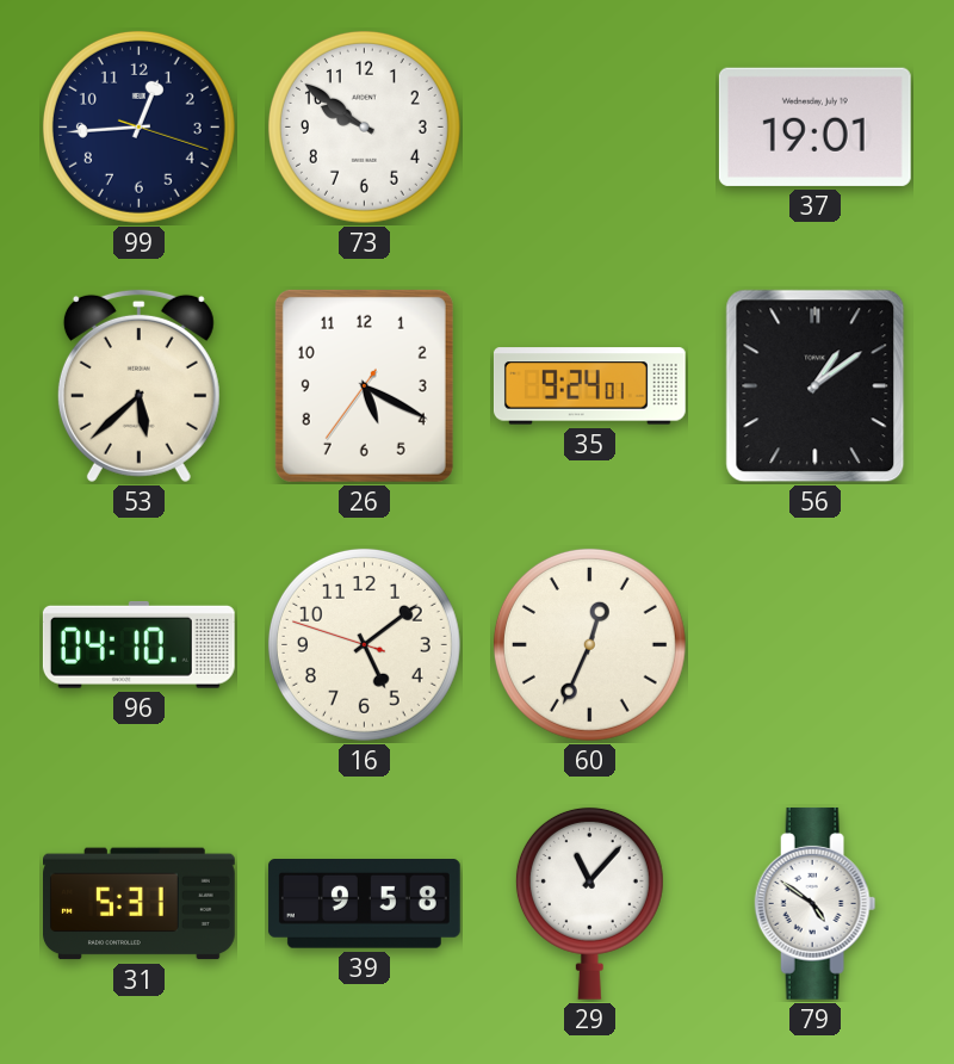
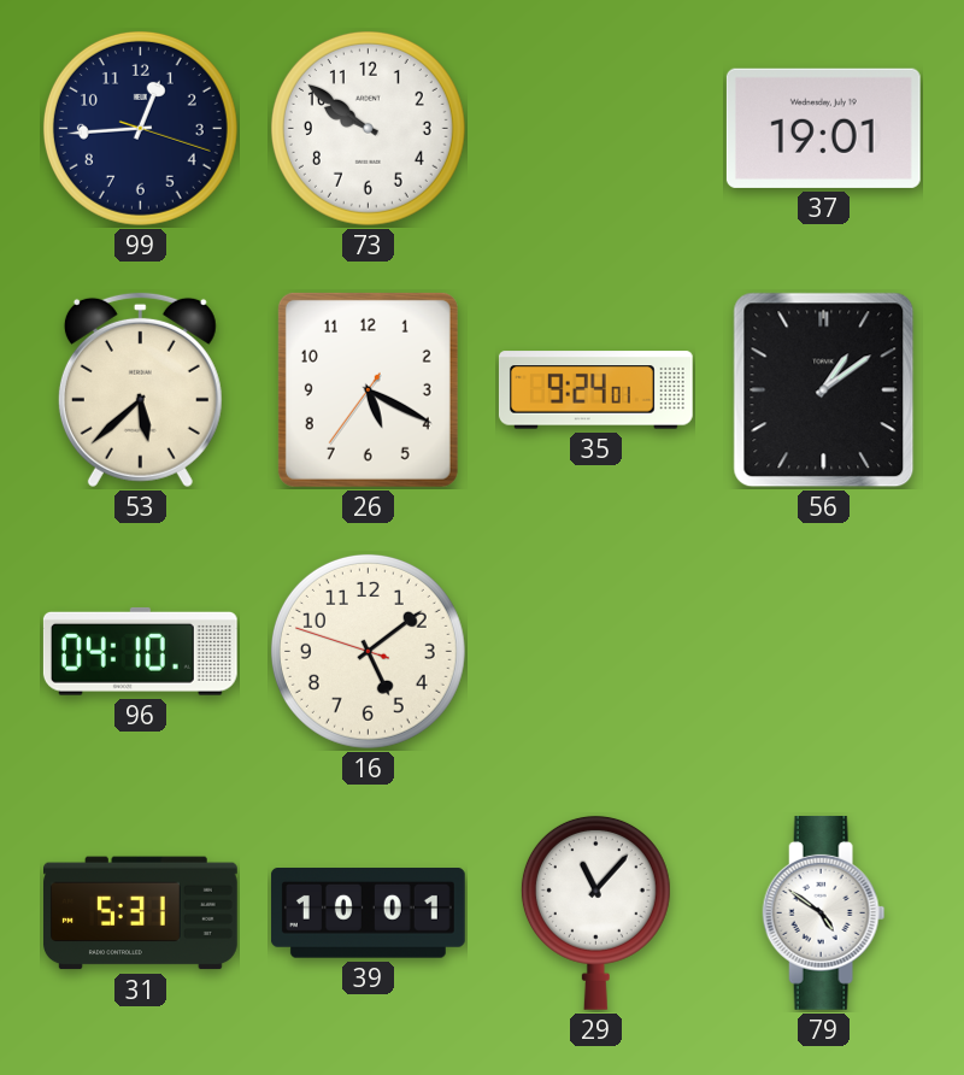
60: 12:34 -> none (589, 644)
39: 9:58 -> 10:01 (368, 914)
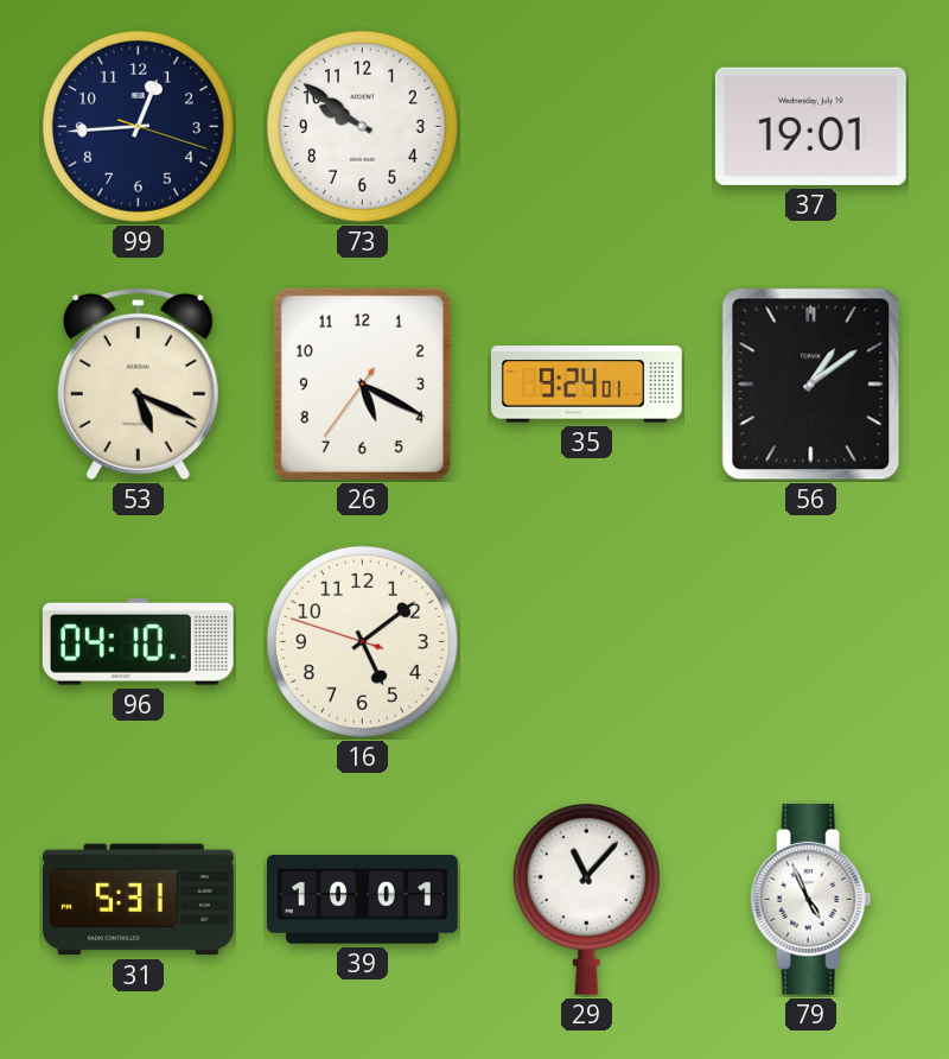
53: 5:38 -> 5:19 (138, 383)
79: 4:51 -> 4:56 (811, 899)
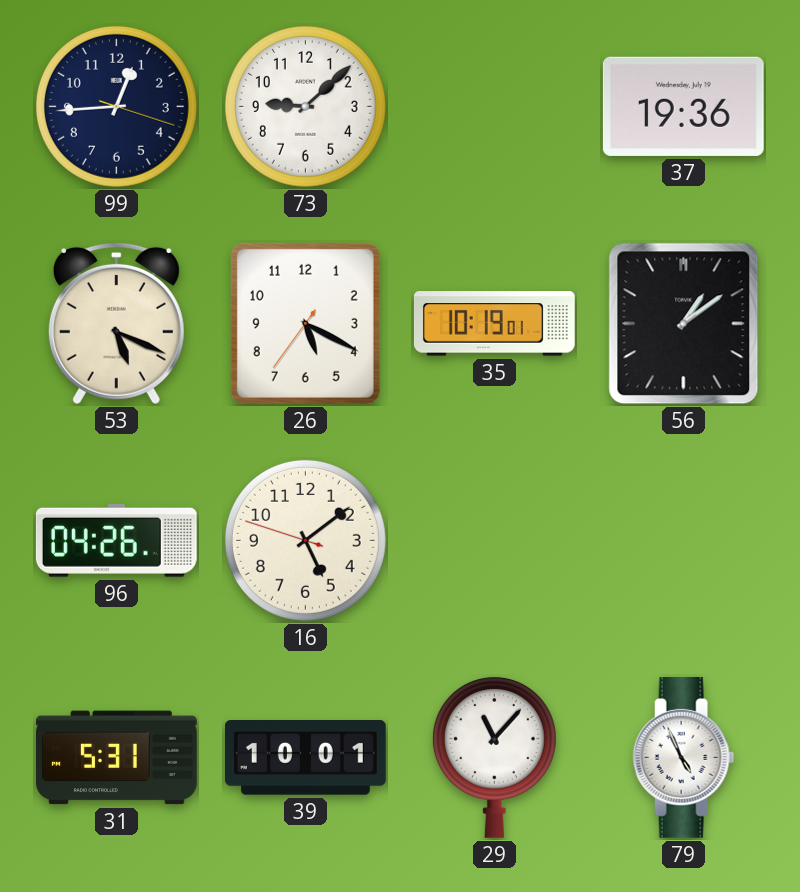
73: 9:51 -> 9:08 (305, 106)
37: 19:01 -> 19:36 (683, 106)
35: 9:24 -> 10:19 (494, 324)
96: 04:10 -> 04:26 (116, 540)
